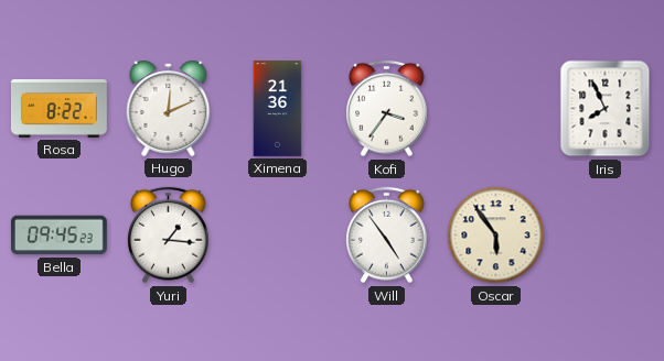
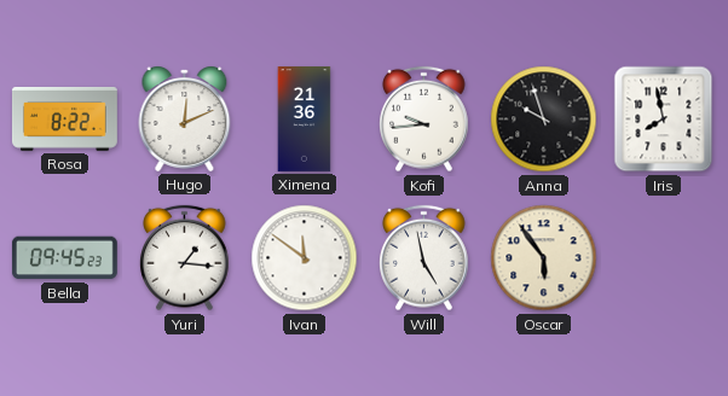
Kofi: 3:36 -> 9:44 (424, 120)
Anna: none -> 9:57 (544, 120)
Iris: 7:56 -> 7:58 (664, 120)
Ivan: none -> 11:51 (305, 258)
Will: 4:54 -> 4:58 (424, 258)
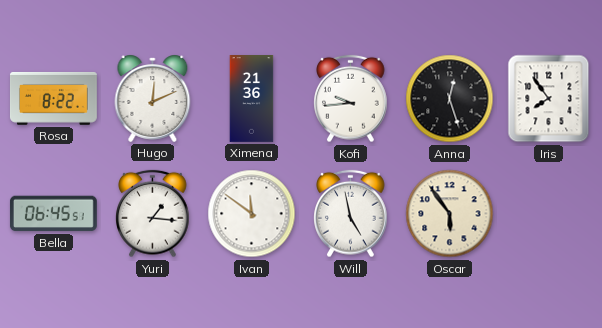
Anna: 9:57 -> 12:27 (450, 99)
Iris: 7:58 -> 7:54 (549, 99)
Bella: 09:45 -> 06:45 (53, 214)
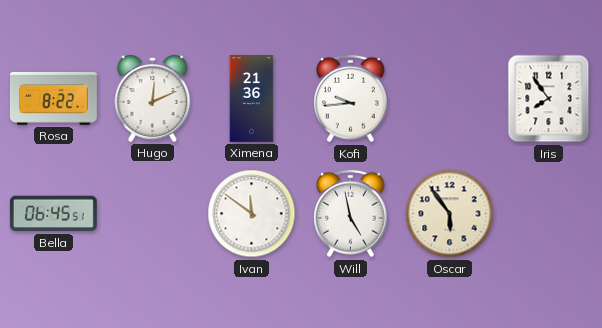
Anna: 12:27 -> none (450, 99)
Yuri: 1:16 -> none (153, 214)
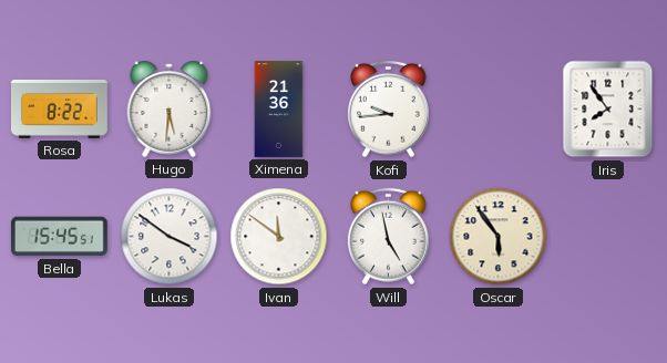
Hugo: 12:11 -> 5:31 (170, 108)
Bella: 06:45 -> 15:45 (59, 237)
Lukas: none -> 3:51 (170, 237)
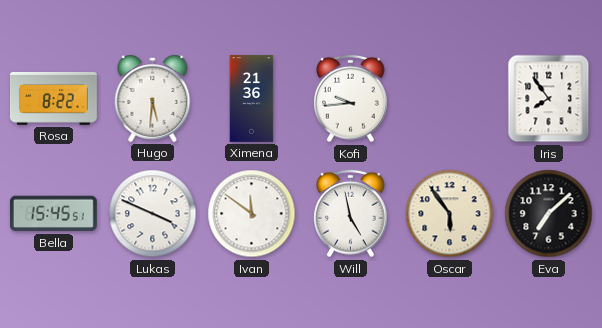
Lukas: 3:51 -> 3:49 (153, 214)
Eva: none -> 7:08 (549, 214)
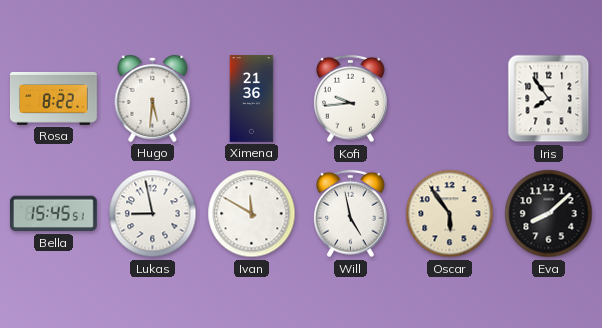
Lukas: 3:49 -> 8:58 (153, 214)
Ivan: 11:51 -> 11:50 (252, 214)
Eva: 7:08 -> 8:08 (549, 214)
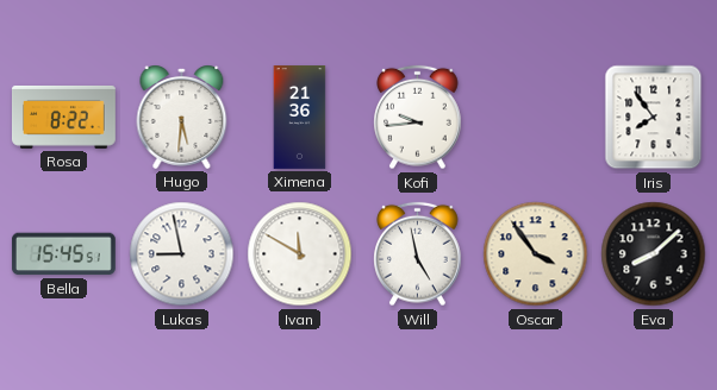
Oscar: 5:54 -> 3:54 (536, 254)
